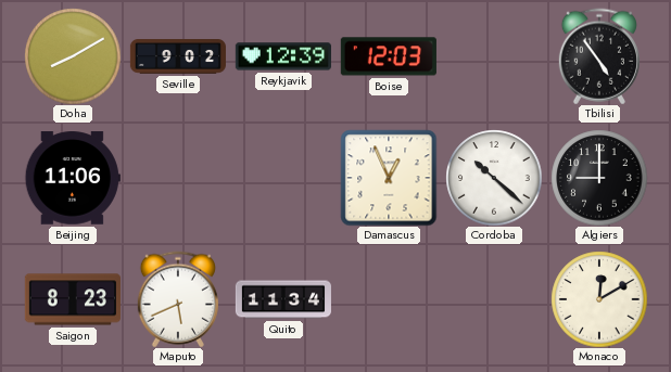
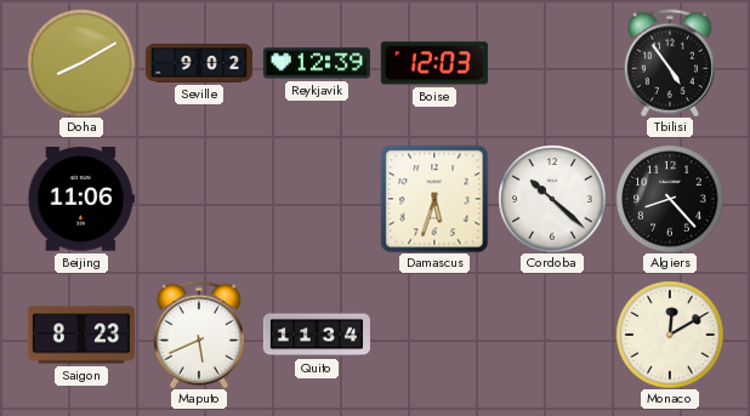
Damascus: 12:56 -> 5:33 (434, 199)
Algiers: 9:00 -> 8:23 (670, 199)
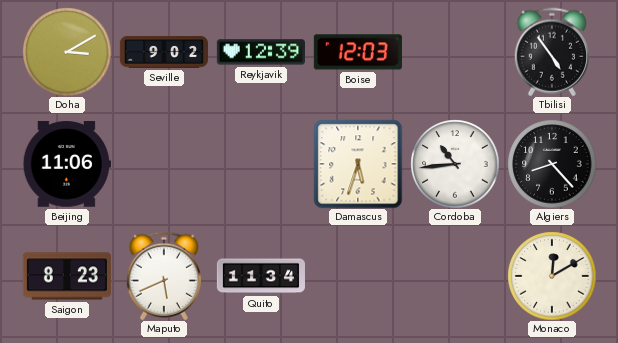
Doha: 8:10 -> 3:10 (67, 52)
Cordoba: 10:22 -> 10:44 (455, 164)
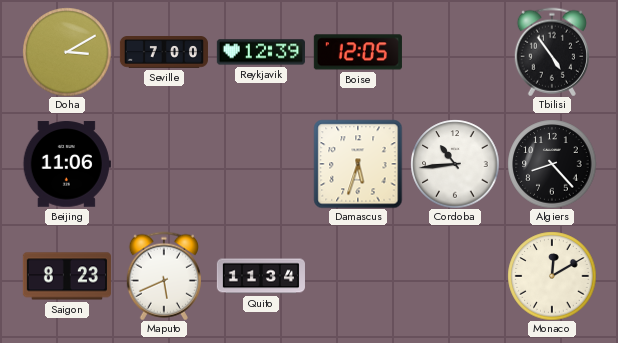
Seville: 9:02 -> 7:00 (164, 53)
Boise: 12:03 -> 12:05 (358, 52)
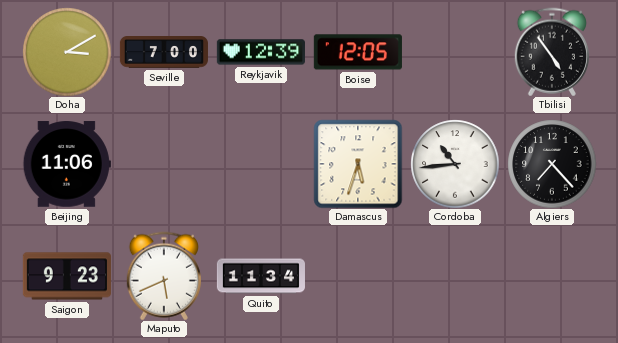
Algiers: 8:23 -> 7:23 (552, 164)
Saigon: 8:23 -> 9:23 (67, 276)
Monaco: 12:10 -> none (552, 276)
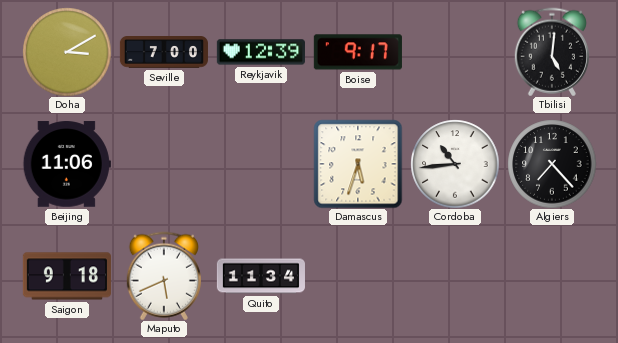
Boise: 12:05 -> 9:17 (358, 52)
Tbilisi: 4:54 -> 5:01 (552, 52)
Saigon: 9:23 -> 9:18 (67, 276)
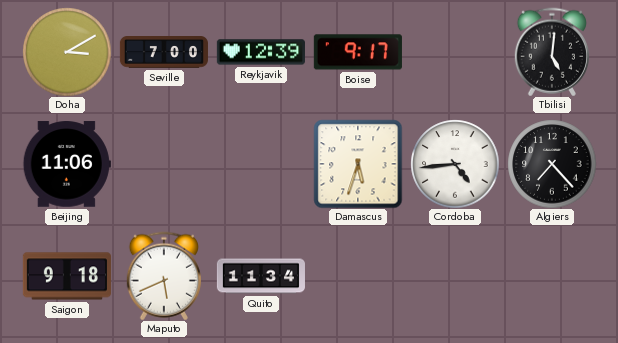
Cordoba: 10:44 -> 4:44 (455, 164)
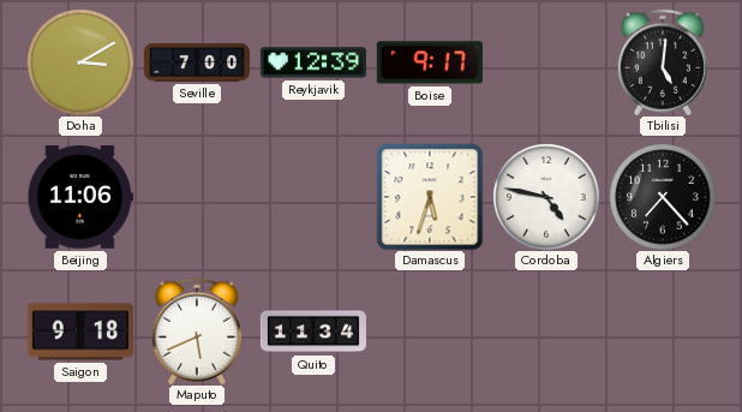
Cordoba: 4:44 -> 4:47 (546, 197)
